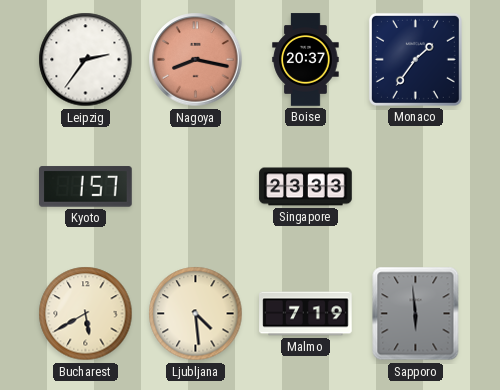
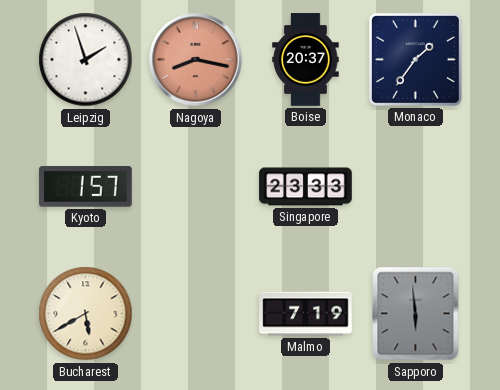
Leipzig: 2:36 -> 1:57 (86, 60)
Ljubljana: 4:29 -> none (196, 314)
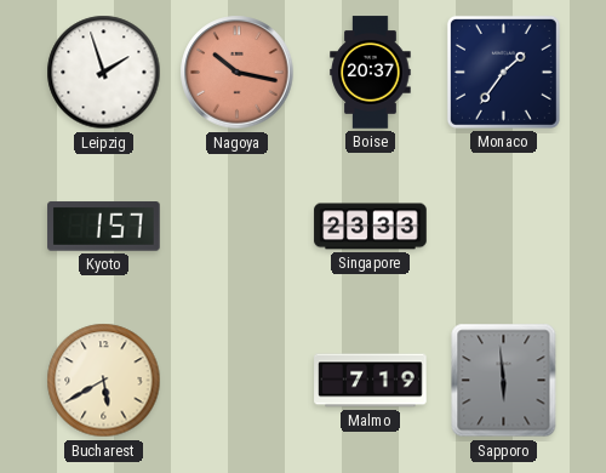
Nagoya: 8:17 -> 10:17 (238, 73)
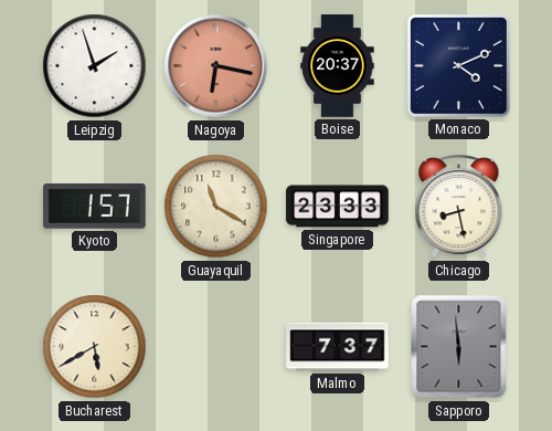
Nagoya: 10:17 -> 6:17 (216, 66)
Monaco: 1:36 -> 4:11 (458, 65)
Guayaquil: none -> 11:20 (216, 207)
Chicago: none -> 8:28 (459, 207)
Malmo: 7:19 -> 7:37 (338, 347)
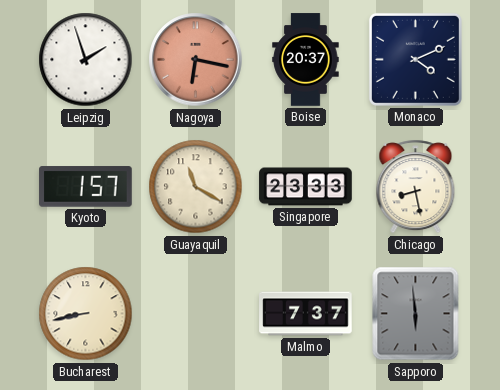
Bucharest: 5:40 -> 8:43 (86, 314)
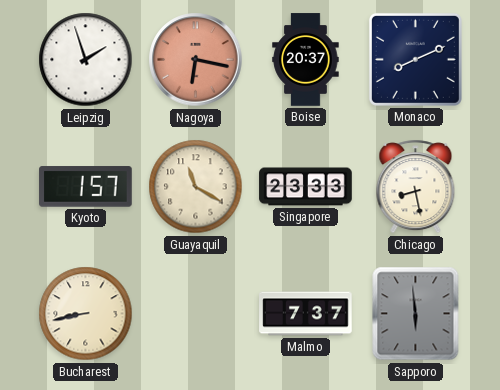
Monaco: 4:11 -> 8:11 (415, 59)
